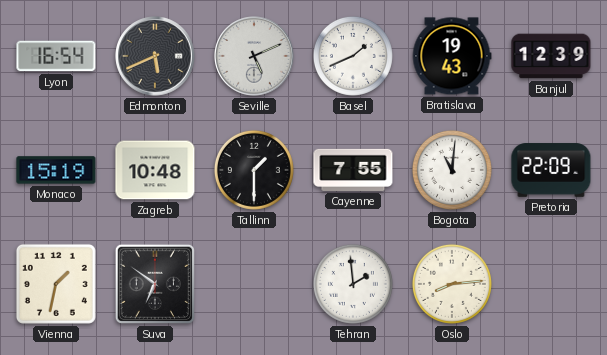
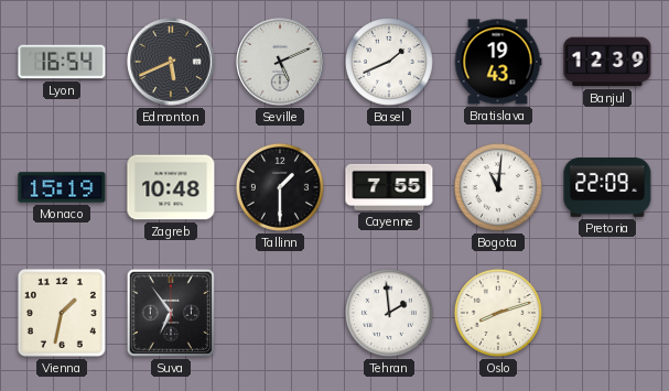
Suva: 6:51 -> 6:54 (171, 313)
Oslo: 8:14 -> 8:12 (498, 313)
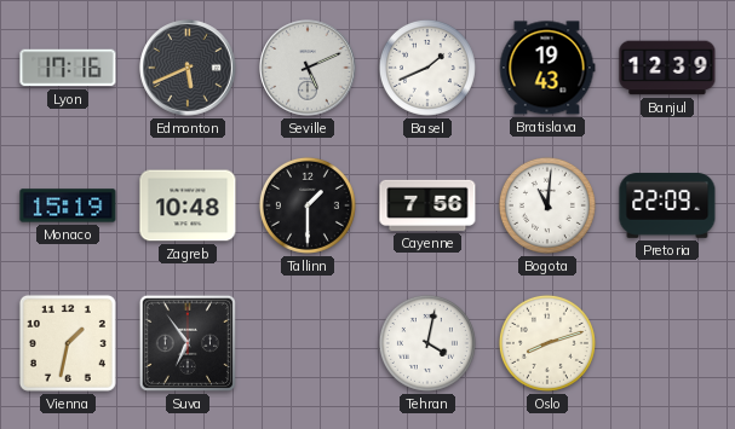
Lyon: 16:54 -> 17:16 (68, 68)
Cayenne: 7:55 -> 7:56 (427, 205)
Tehran: 1:59 -> 4:02 (427, 343)
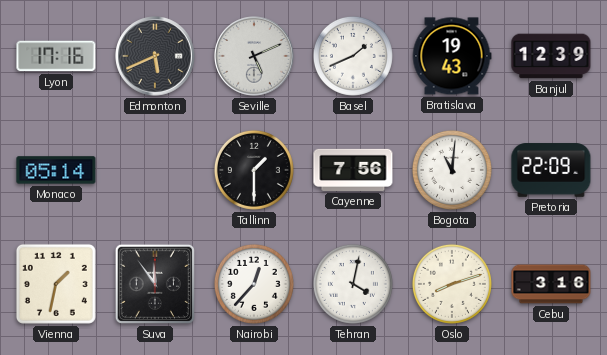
Monaco: 15:19 -> 05:14 (56, 170)
Zagreb: 10:48 -> none (188, 205)
Suva: 6:54 -> 11:54 (155, 284)
Nairobi: none -> 12:37 (254, 284)
Cebu: none -> 3:16 (551, 284)
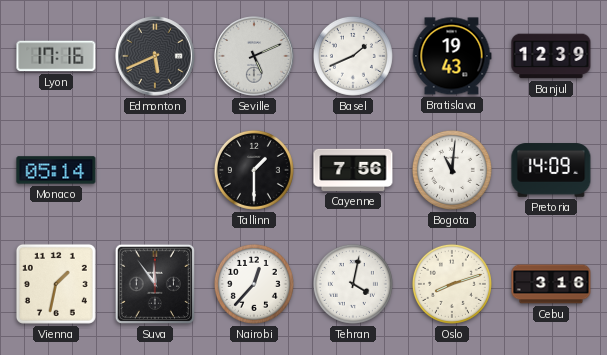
Pretoria: 22:09 -> 14:09 (551, 170)
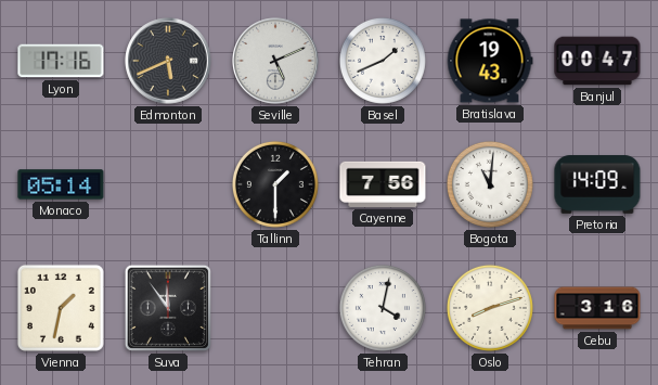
Banjul: 12:39 -> 00:47 (597, 61)
Nairobi: 12:37 -> none (254, 284)
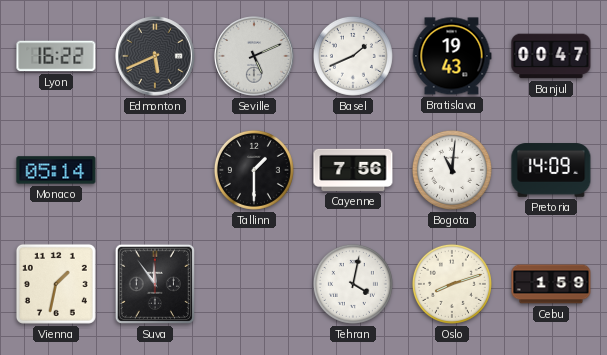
Lyon: 17:16 -> 16:22 (56, 56)
Cebu: 3:16 -> 1:59 (551, 284)
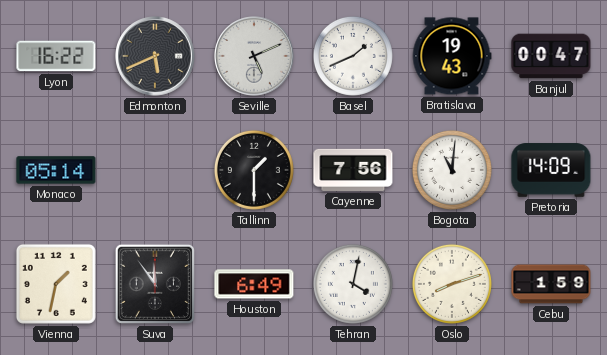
Houston: none -> 6:49 (254, 284)
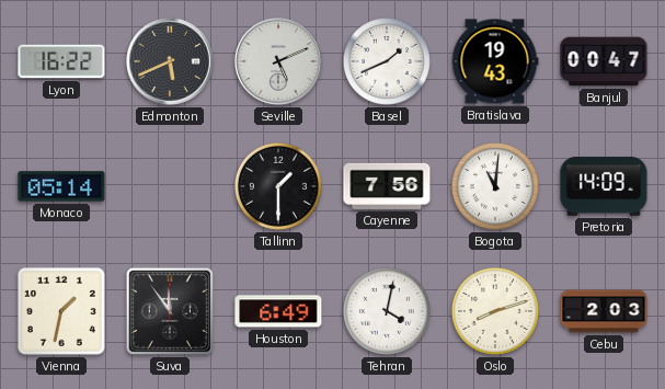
Cebu: 1:59 -> 2:03 (604, 311)
